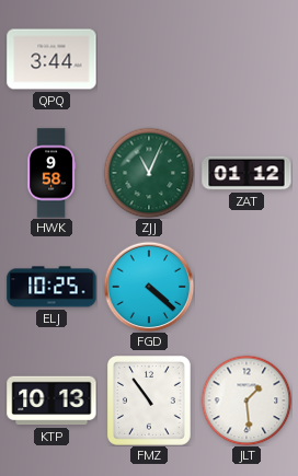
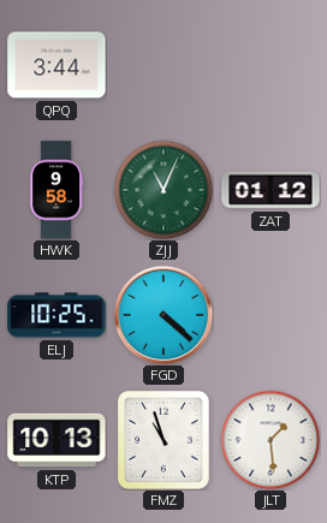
FMZ: 10:54 -> 10:57 (165, 441)
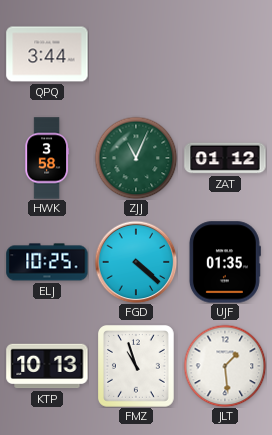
HWK: 9:58 -> 3:58 (47, 158)
UJF: none -> 01:35 (224, 262)
